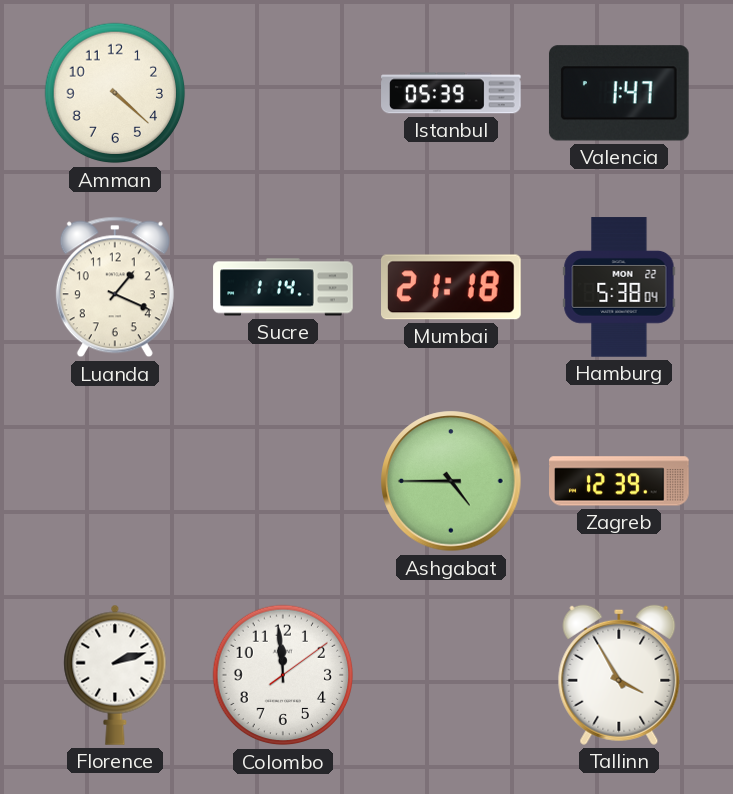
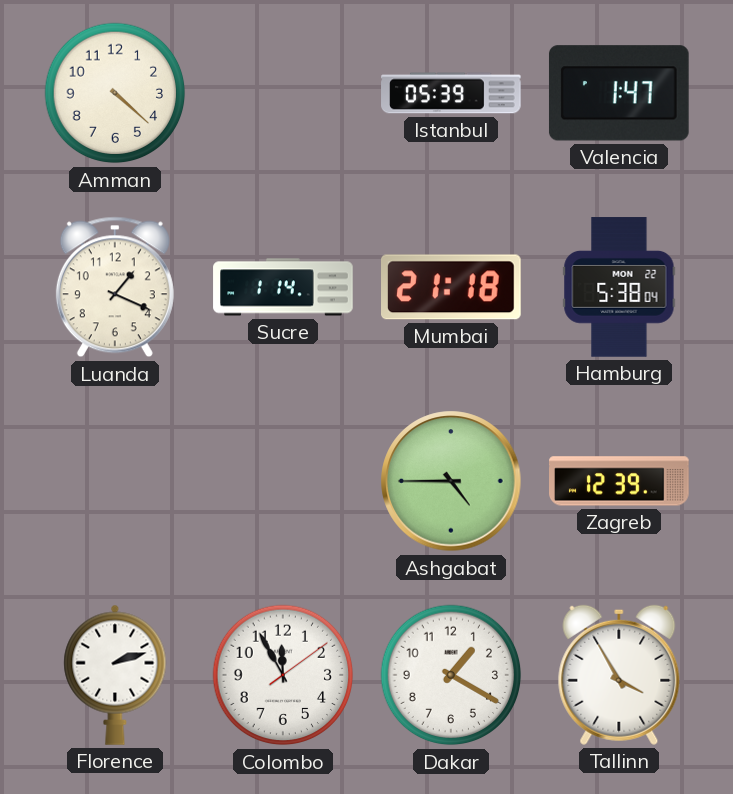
Colombo: 11:59 -> 11:55 (283, 675)
Dakar: none -> 1:20 (451, 675)
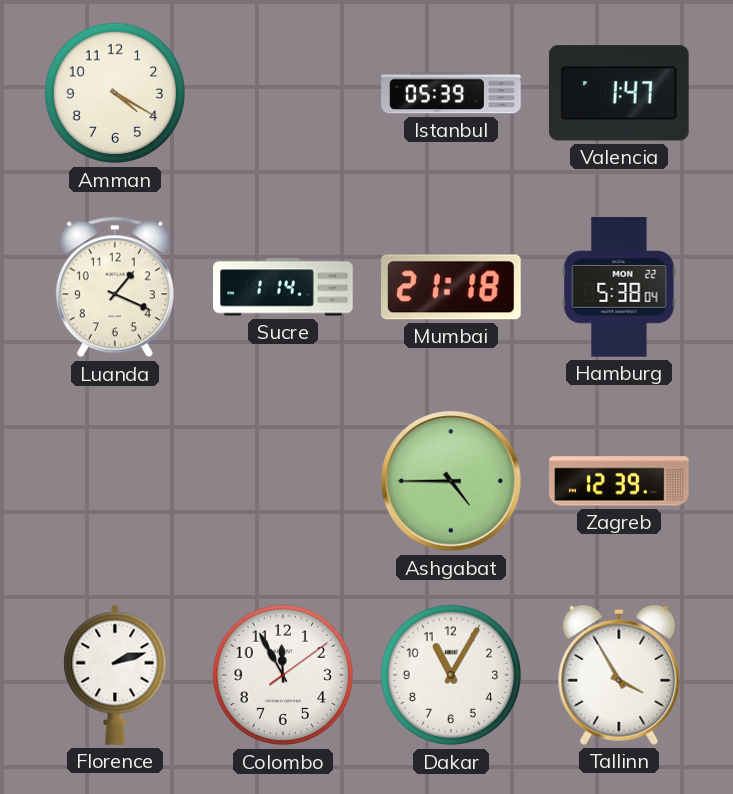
Amman: 4:22 -> 4:20 (115, 93)
Dakar: 1:20 -> 11:05 (451, 675)
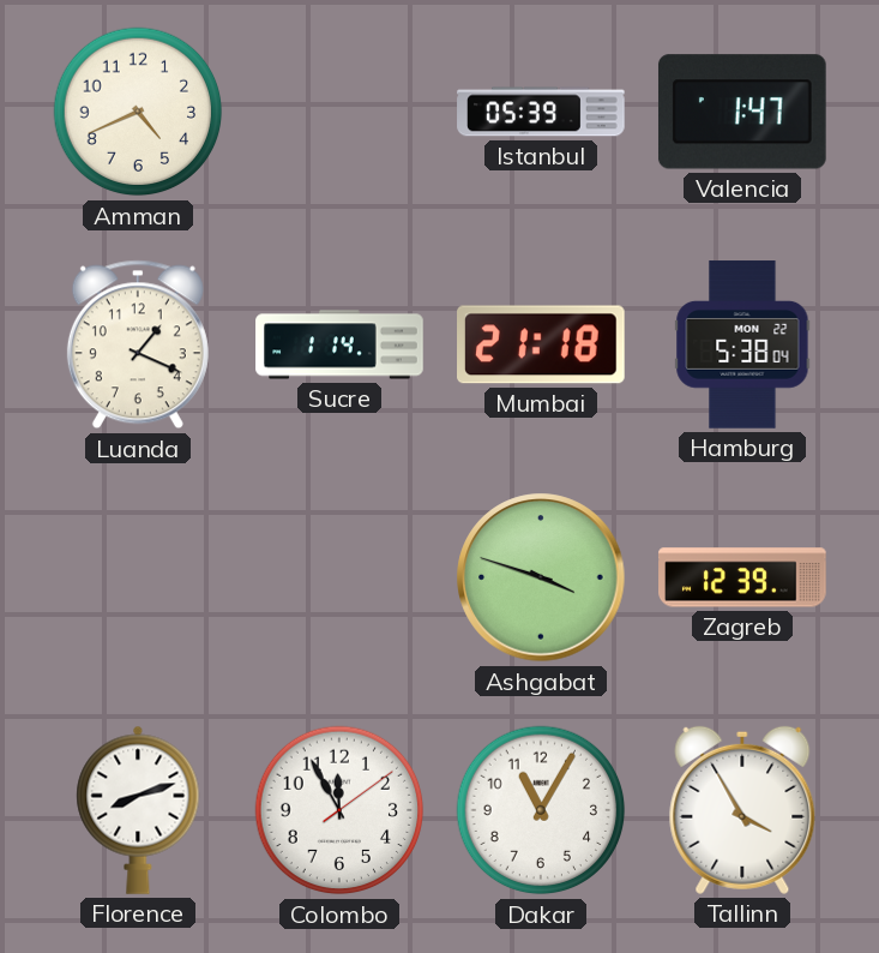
Amman: 4:20 -> 4:41 (138, 112)
Ashgabat: 4:45 -> 3:48 (541, 577)
Florence: 2:12 -> 8:12 (138, 810)
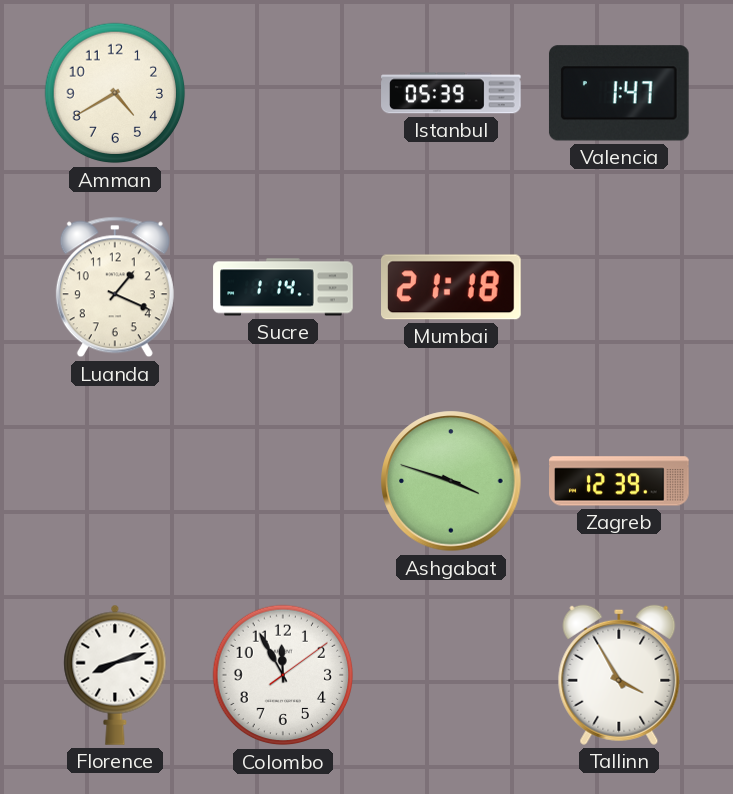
Amman: 4:41 -> 4:40 (115, 93)
Hamburg: 5:38 -> none (742, 344)
Dakar: 11:05 -> none (541, 810)
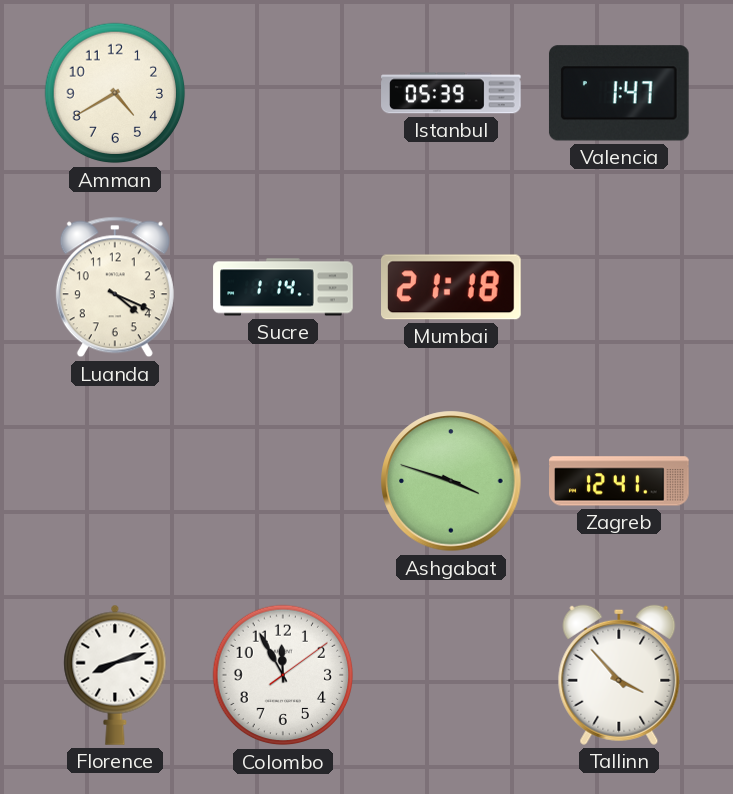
Luanda: 1:19 -> 4:19 (115, 287)
Zagreb: 12:39 -> 12:41 (619, 481)
Tallinn: 3:55 -> 3:53 (619, 675)
